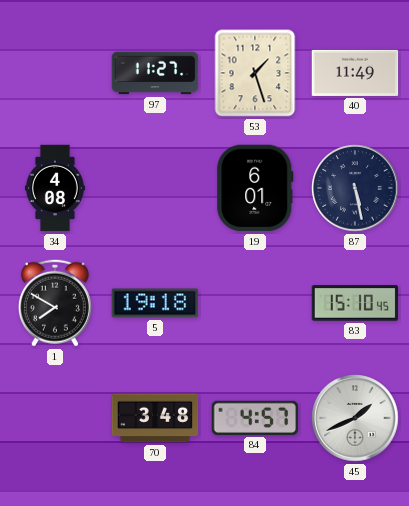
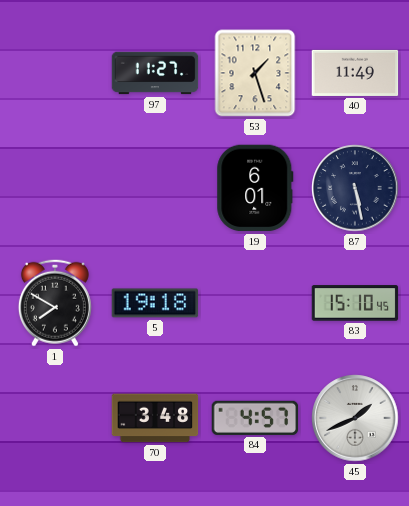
34: 4:08 -> none (55, 188)
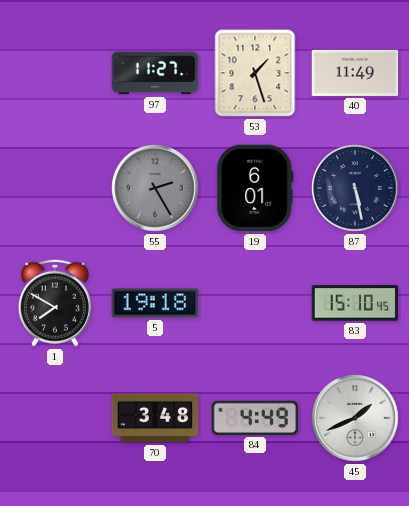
55: none -> 2:25 (155, 188)
84: 4:57 -> 4:49 (255, 418)
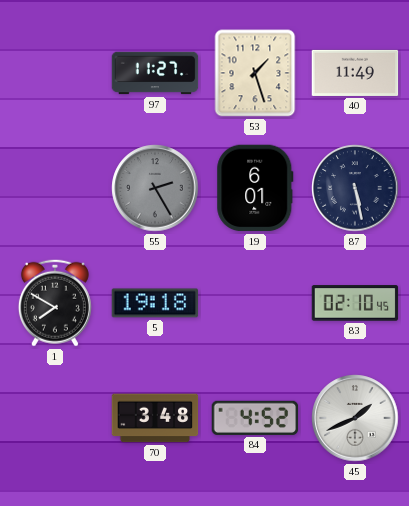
83: 15:10 -> 02:10 (355, 303)
84: 4:49 -> 4:52 (255, 418)
